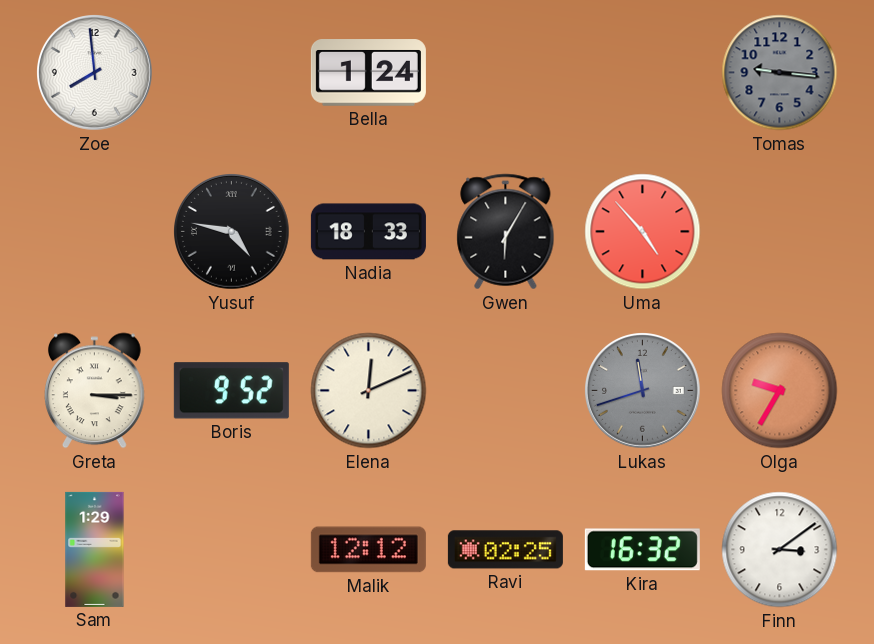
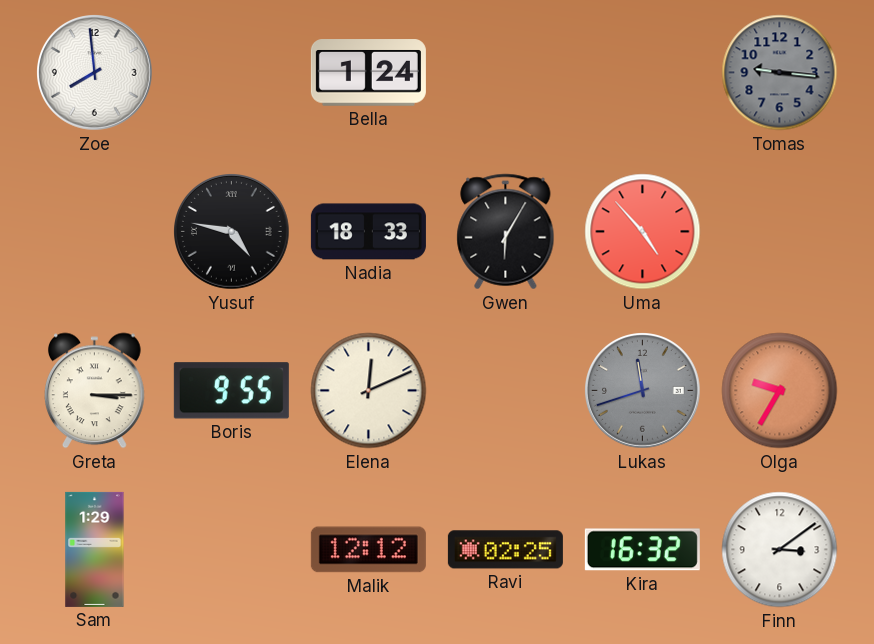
Boris: 9:52 -> 9:55 (231, 391)
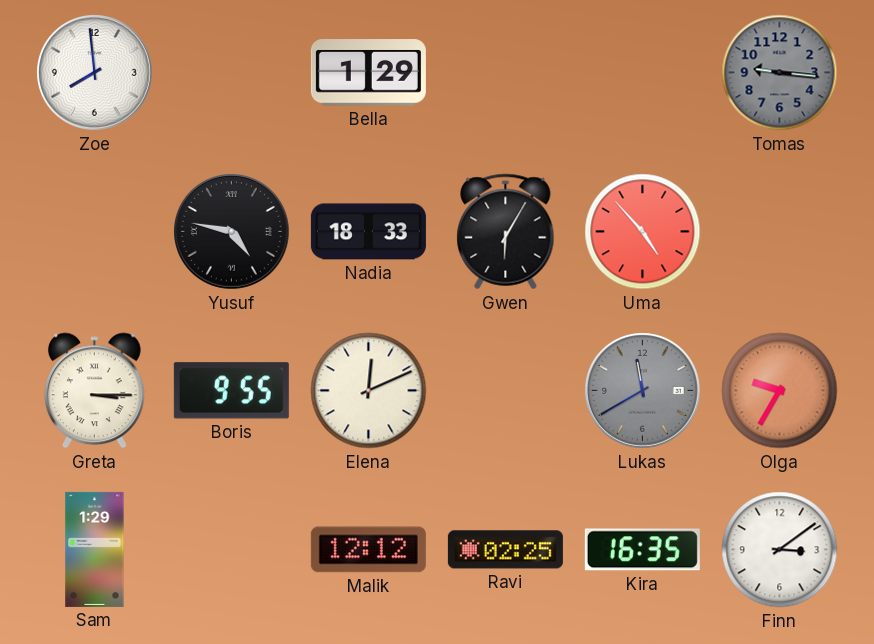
Bella: 1:24 -> 1:29 (368, 73)
Lukas: 11:42 -> 11:40 (643, 391)
Kira: 16:32 -> 16:35 (642, 550)
